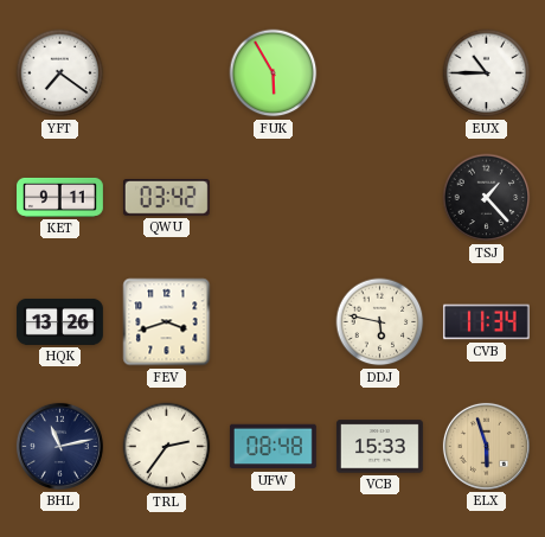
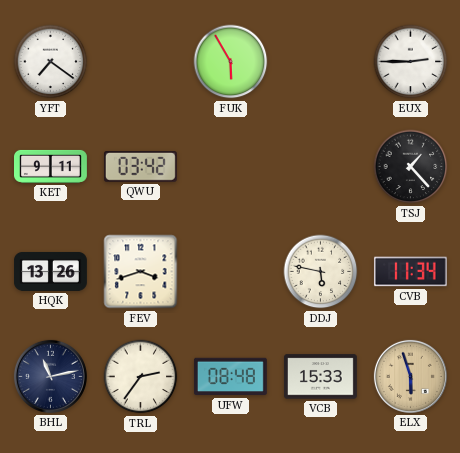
EUX: 10:45 -> 2:45 (411, 62)
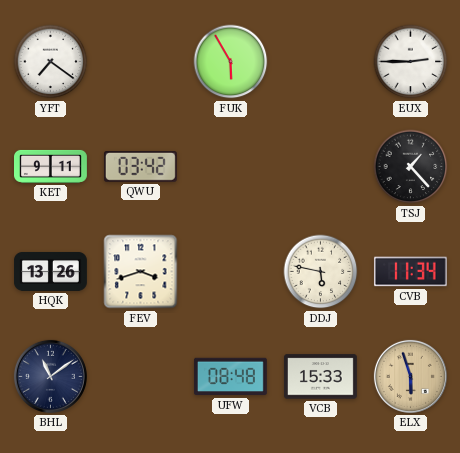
BHL: 11:13 -> 11:09 (50, 376)
TRL: 2:36 -> none (141, 377)
